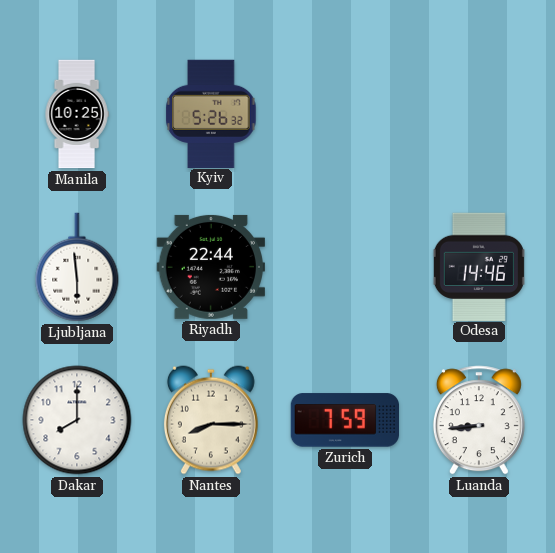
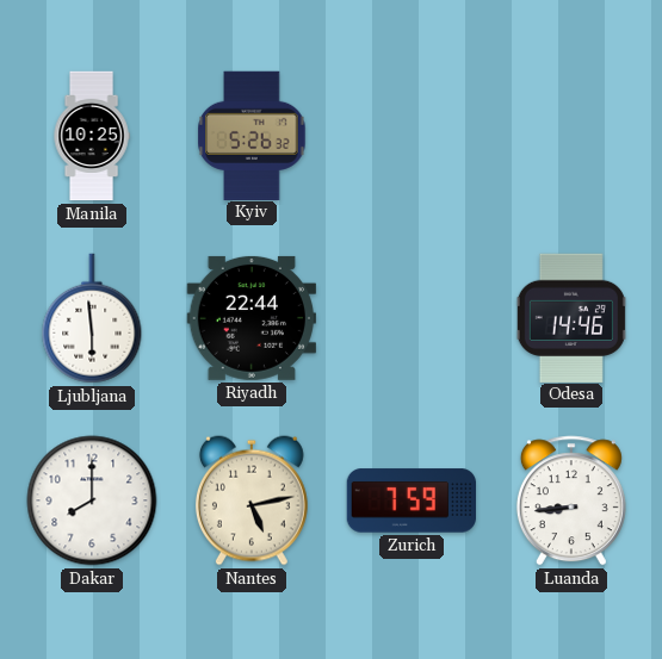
Nantes: 8:15 -> 5:13 (252, 501)
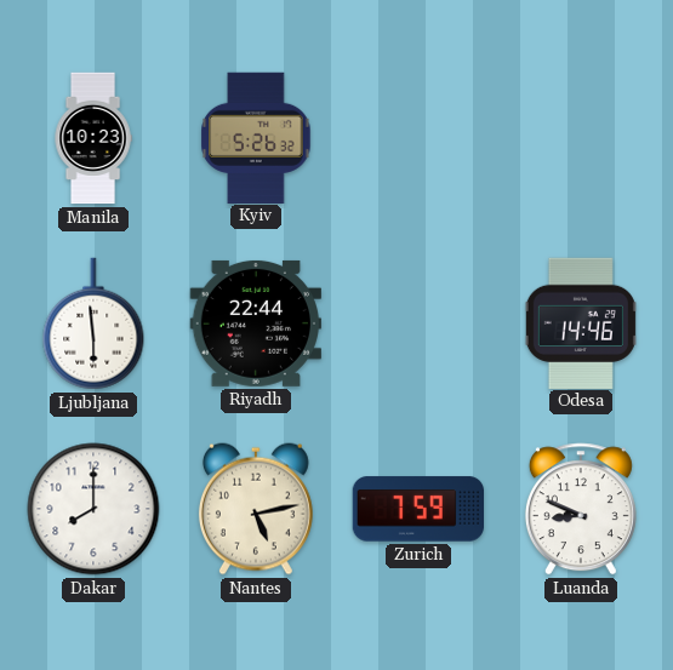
Manila: 10:25 -> 10:23 (93, 138)
Luanda: 8:44 -> 8:49 (581, 509)
